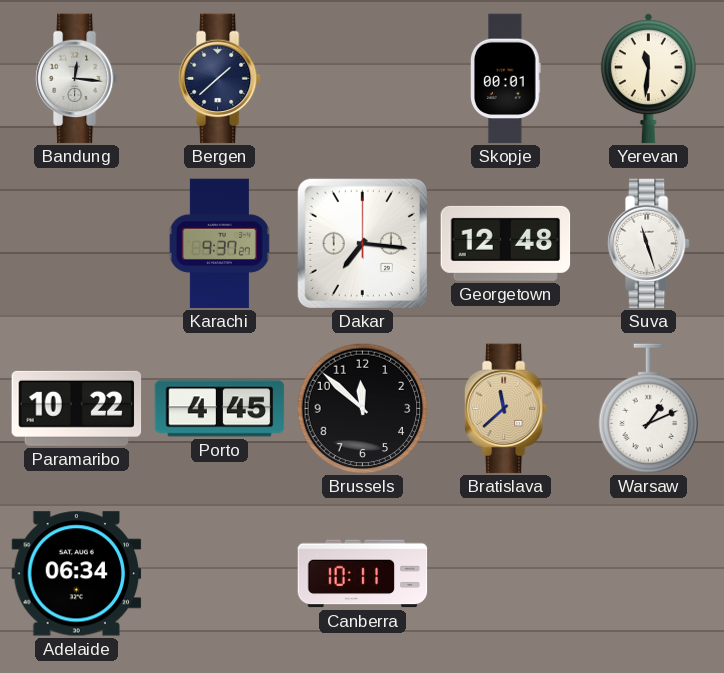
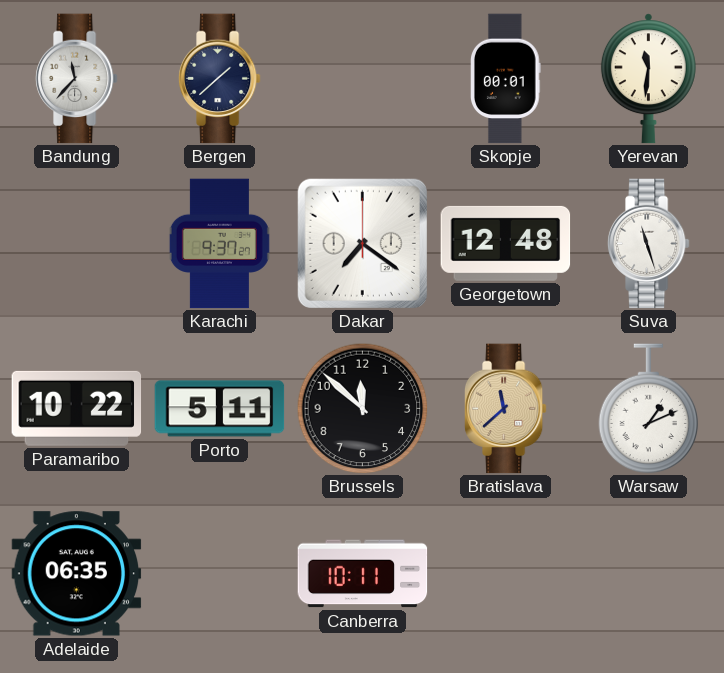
Bandung: 12:16 -> 11:37 (76, 79)
Dakar: 7:16 -> 7:21 (362, 243)
Porto: 4:45 -> 5:11 (220, 409)
Adelaide: 06:34 -> 06:35 (77, 574)
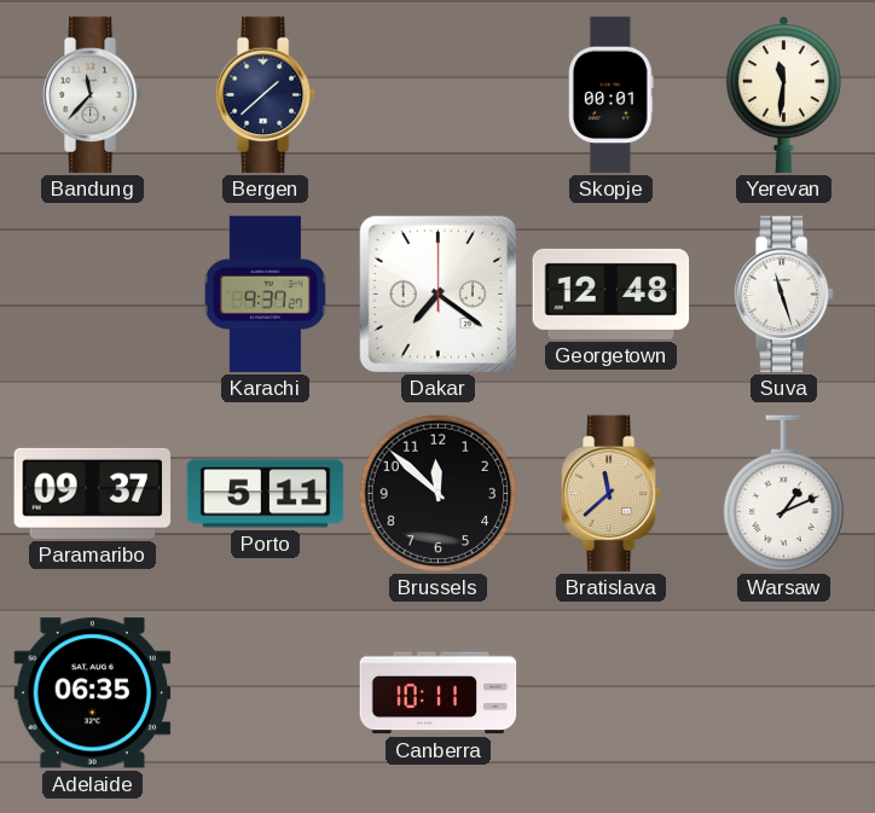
Paramaribo: 10:22 -> 09:37 (93, 493)
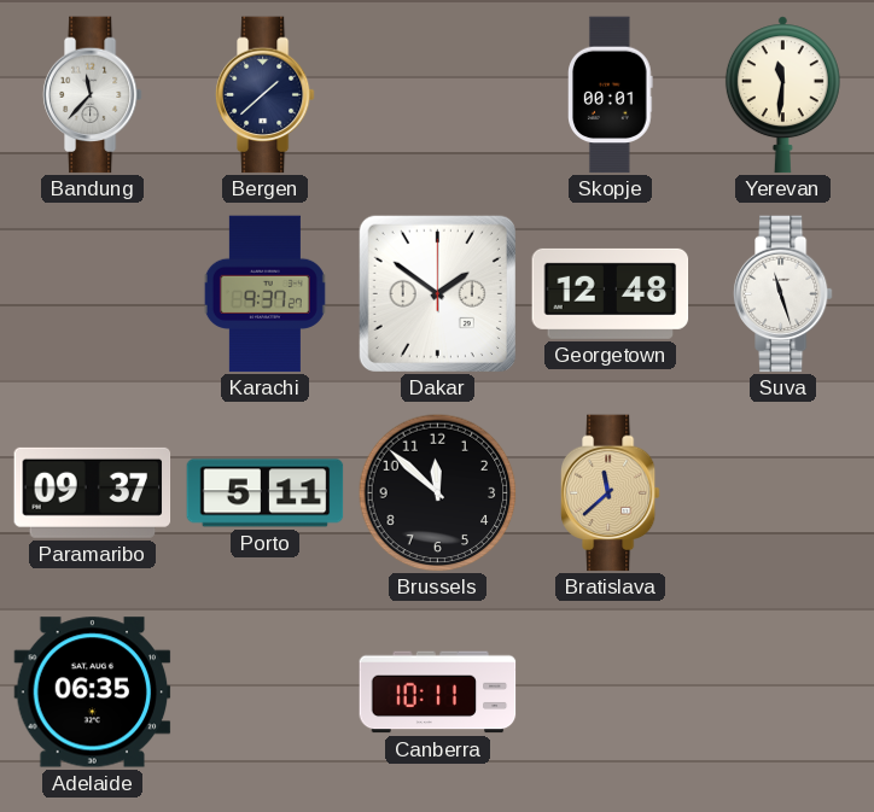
Dakar: 7:21 -> 1:51 (437, 293)
Warsaw: 1:11 -> none (784, 494)
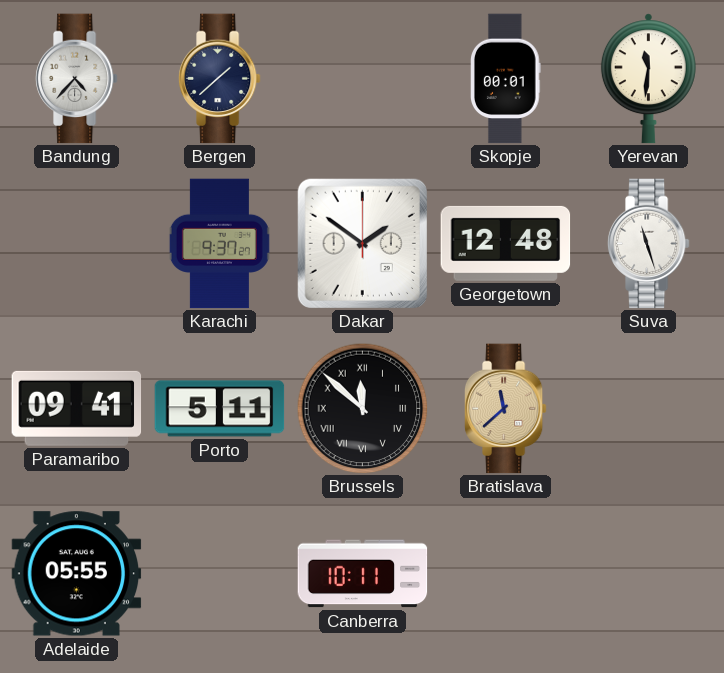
Bandung: 11:37 -> 4:37 (76, 79)
Paramaribo: 09:37 -> 09:41 (77, 408)
Brussels numerals: Arabic -> Roman (363, 409)
Adelaide: 06:35 -> 05:55 (77, 574)
